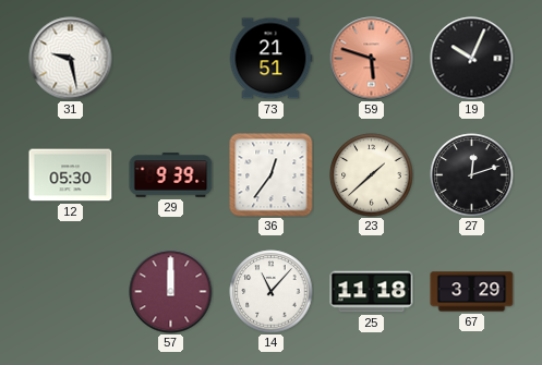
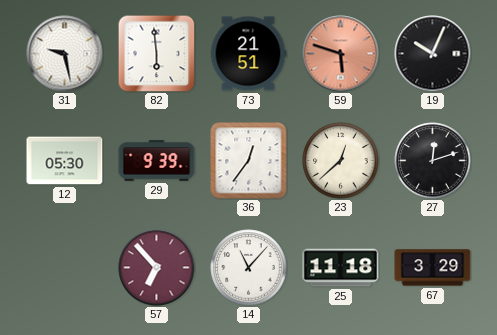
82: none -> 5:59 (156, 53)
23: 1:38 -> 12:38 (341, 161)
57: 12:00 -> 6:53 (157, 268)
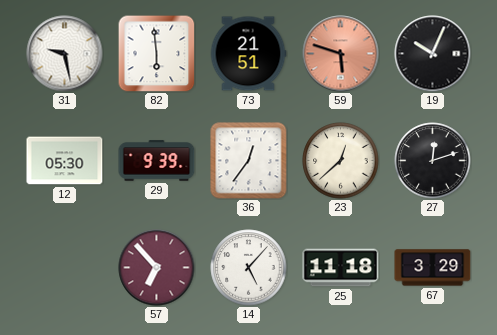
14: 11:07 -> 5:07 (249, 268)
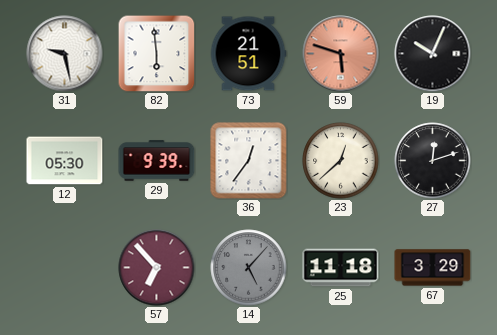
14 dial: white -> grey (249, 268)
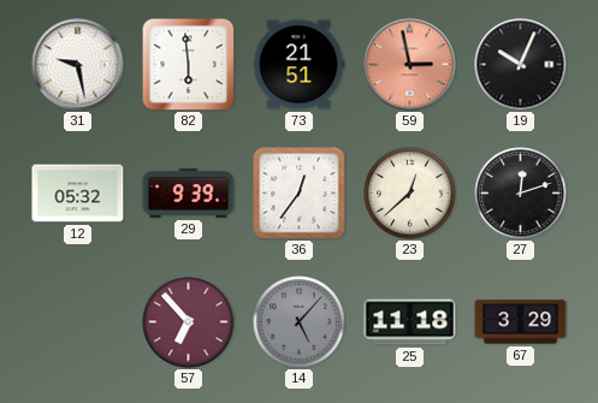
59: 5:48 -> 2:58 (410, 65)
12: 05:30 -> 05:32 (78, 194)
